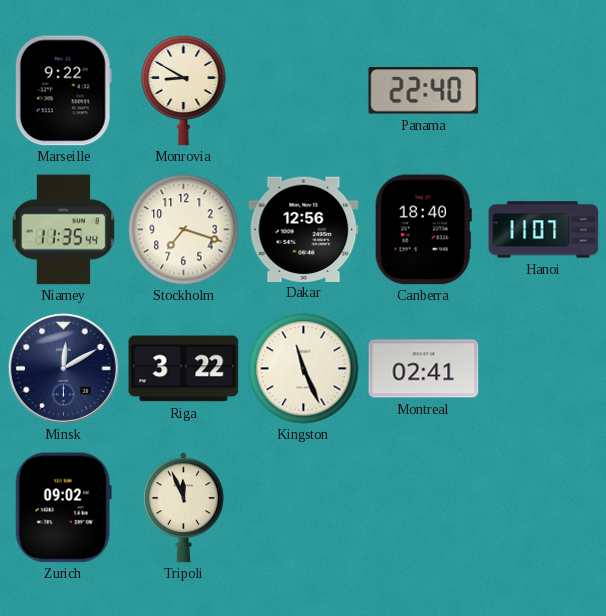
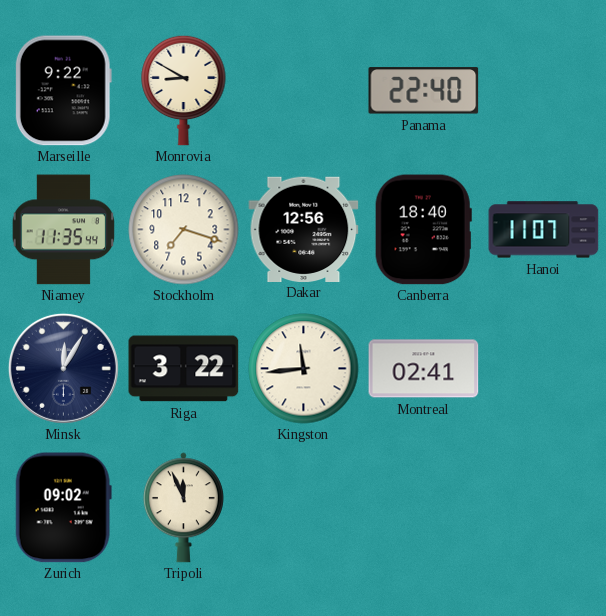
Minsk: 12:10 -> 12:05 (63, 368)
Kingston: 11:26 -> 11:44 (304, 369)
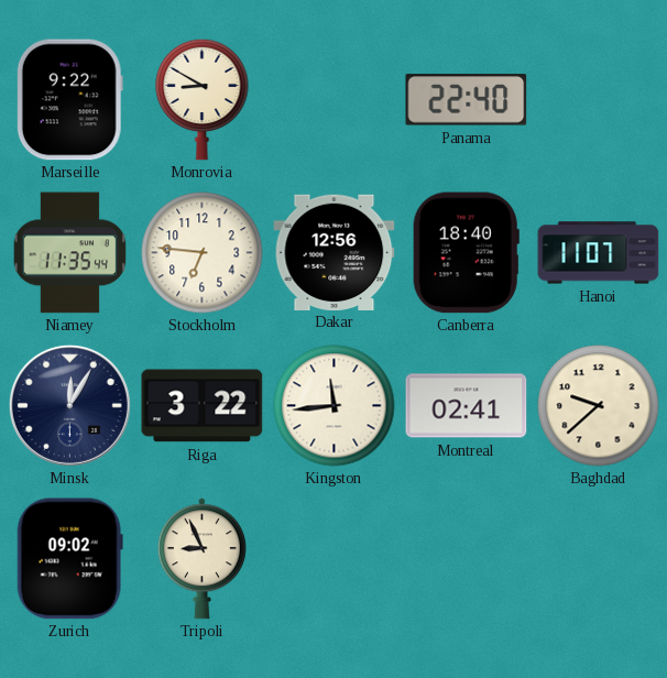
Stockholm: 7:18 -> 6:46 (203, 253)
Baghdad: none -> 9:38 (599, 406)
Tripoli: 11:56 -> 8:56 (201, 559)
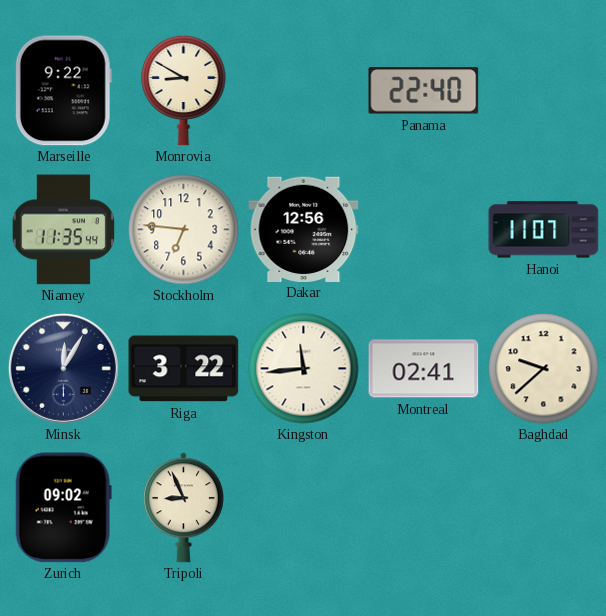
Canberra: 18:40 -> none (466, 253)
